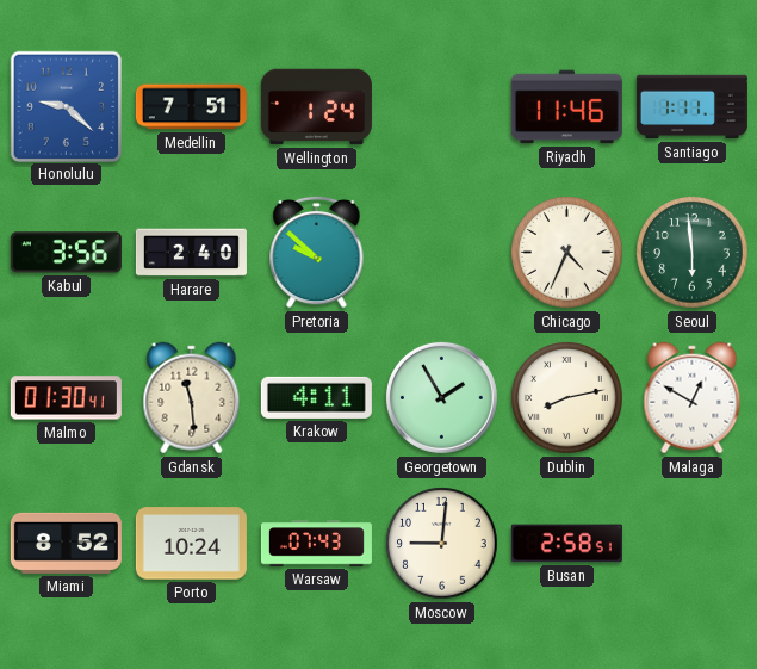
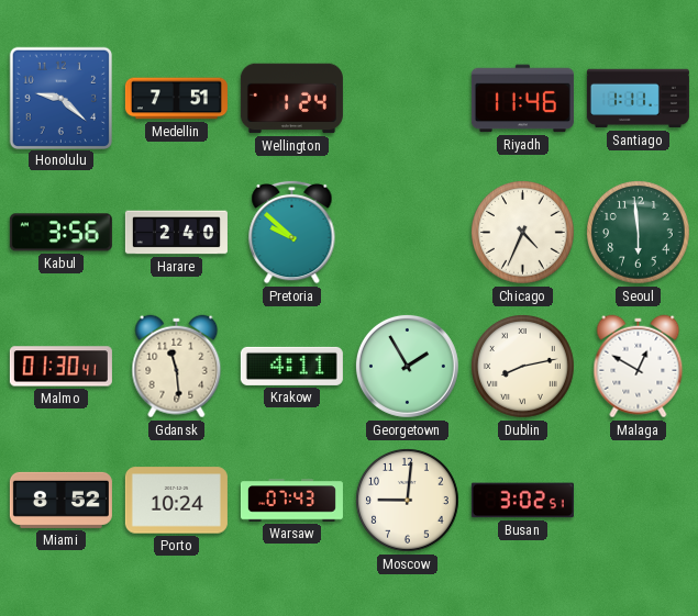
Busan: 2:58 -> 3:02 (522, 501)
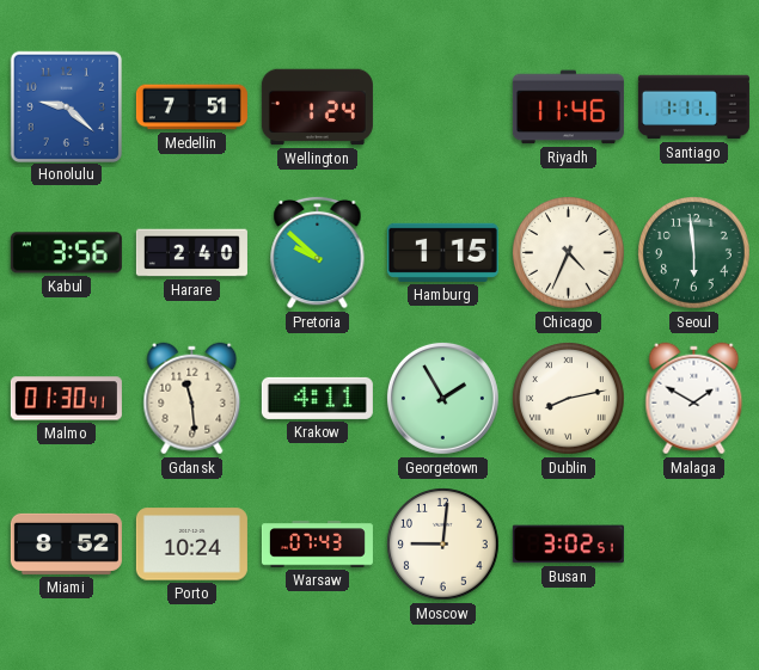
Hamburg: none -> 1:15 (442, 252)
Malaga: 12:50 -> 1:50 (694, 399)
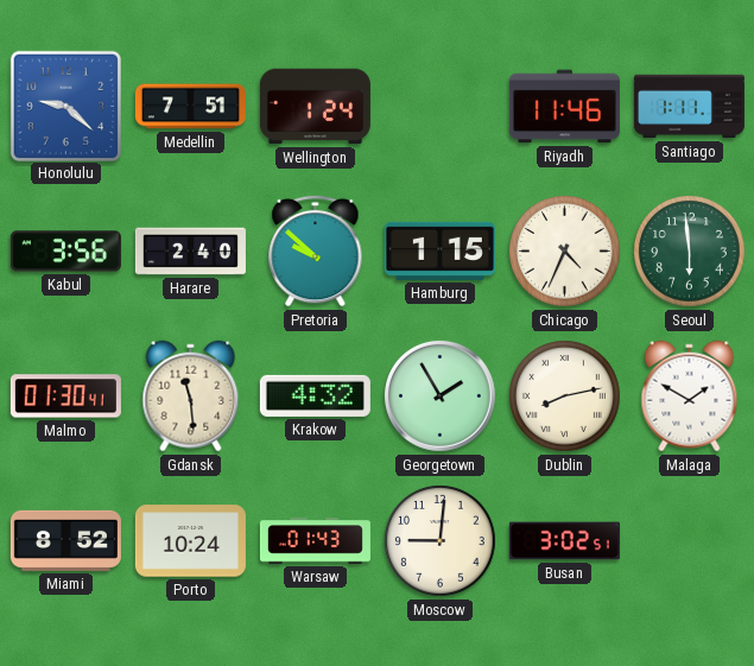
Krakow: 4:11 -> 4:32 (315, 395)
Warsaw: 07:43 -> 01:43 (315, 541)
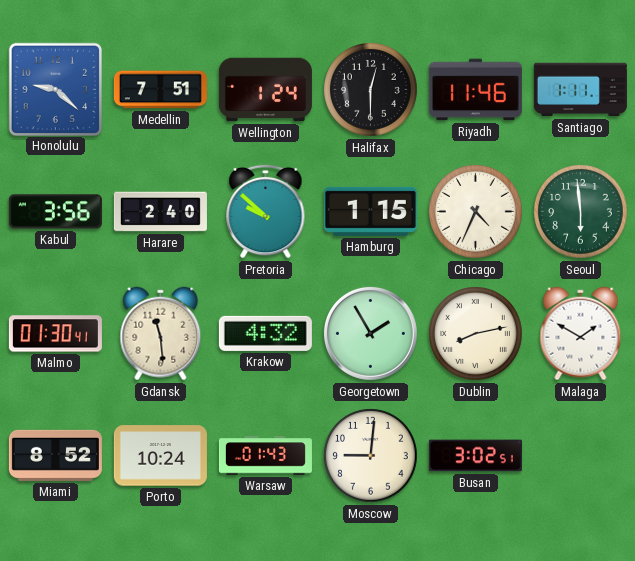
Halifax: none -> 12:30 (371, 90)
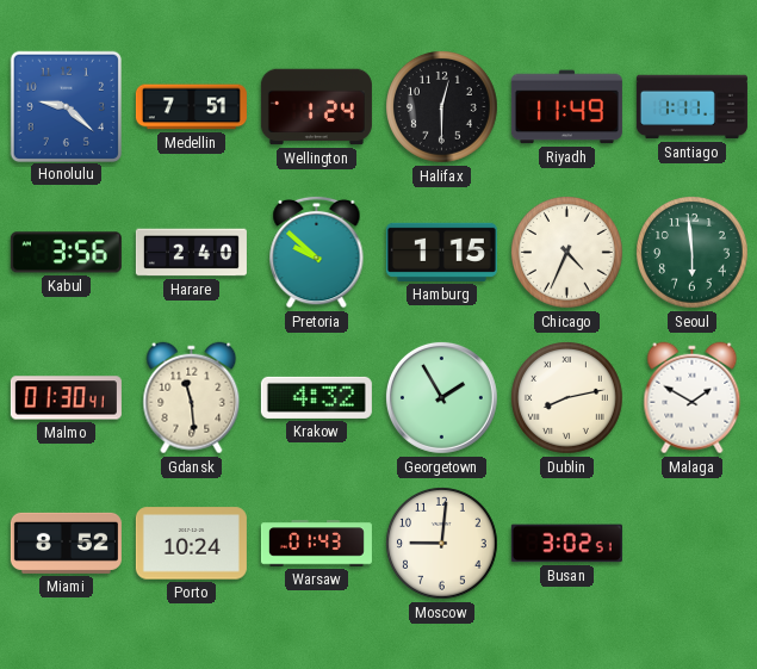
Riyadh: 11:46 -> 11:49 (566, 107)
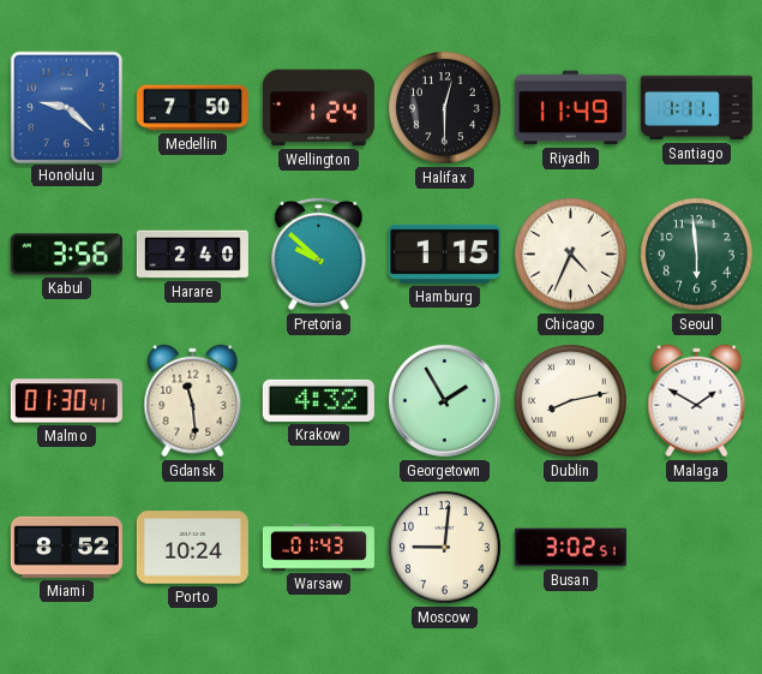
Medellin: 7:51 -> 7:50 (192, 108)
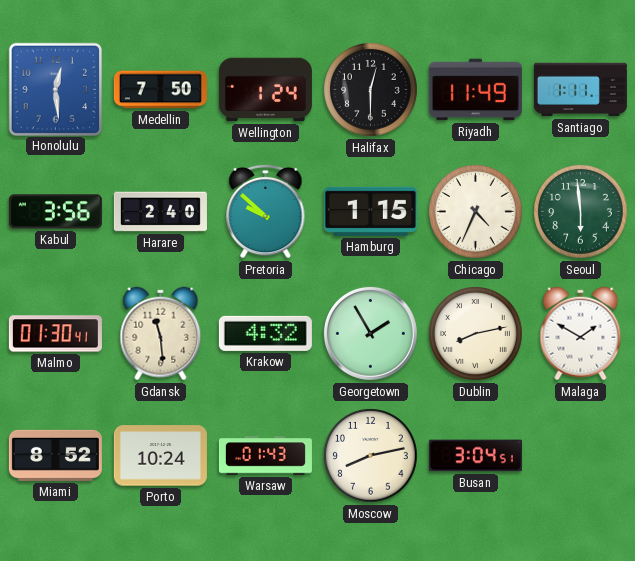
Honolulu: 9:22 -> 12:29 (55, 89)
Moscow: 9:01 -> 8:13 (371, 456)
Busan: 3:02 -> 3:04 (475, 456)
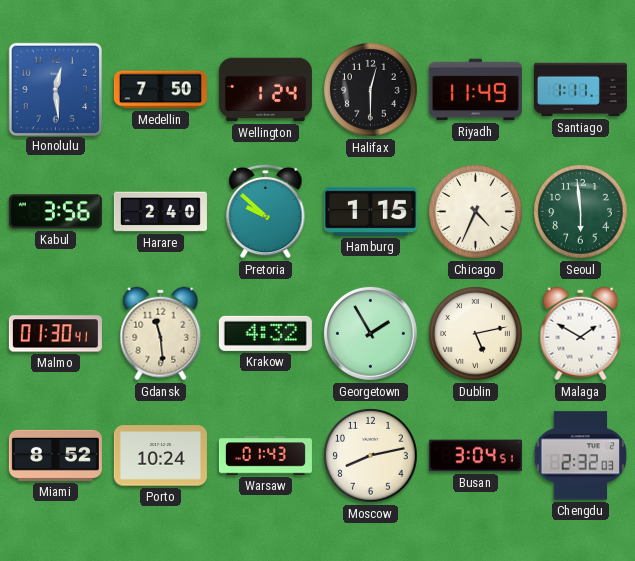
Dublin: 8:13 -> 5:13 (476, 334)
Chengdu: none -> 2:32 (581, 456)
